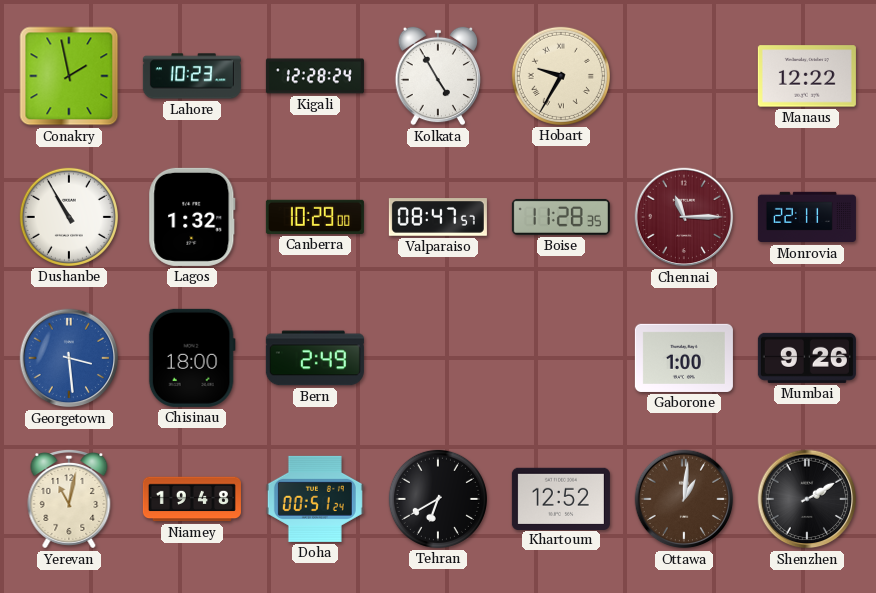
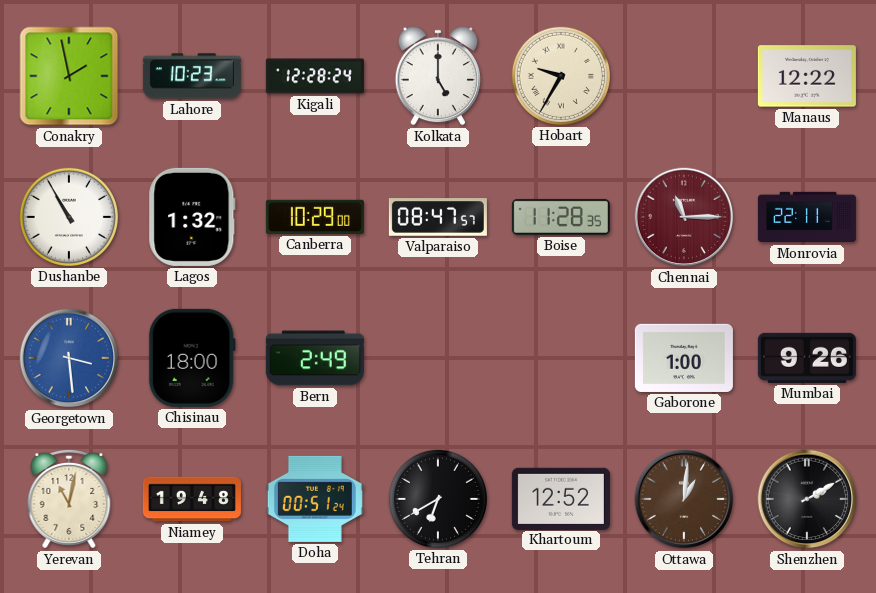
Kolkata: 4:55 -> 5:00 (437, 76)
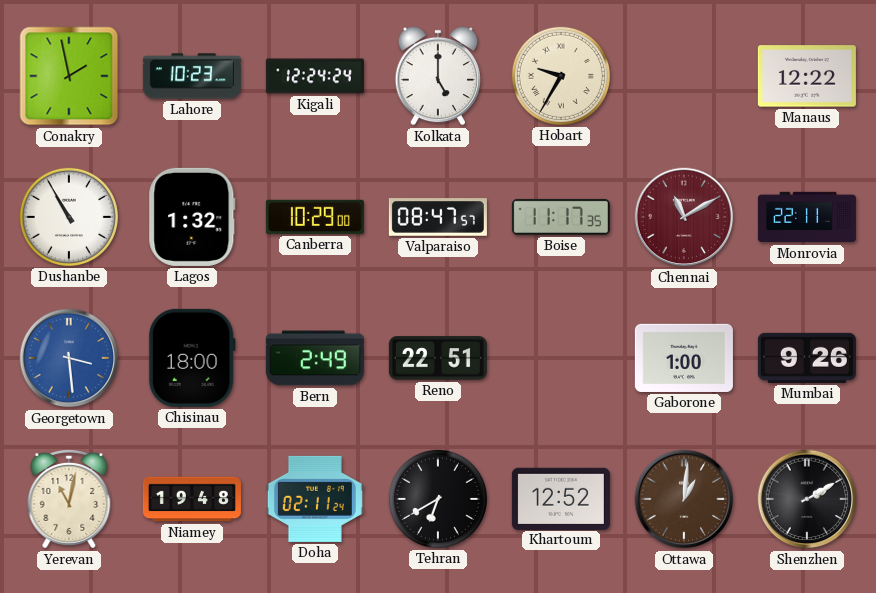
Kigali: 12:28 -> 12:24 (315, 76)
Boise: 11:28 -> 11:17 (561, 217)
Chennai: 11:15 -> 11:10 (684, 217)
Reno: none -> 22:51 (438, 358)
Doha: 00:51 -> 02:11 (315, 499)
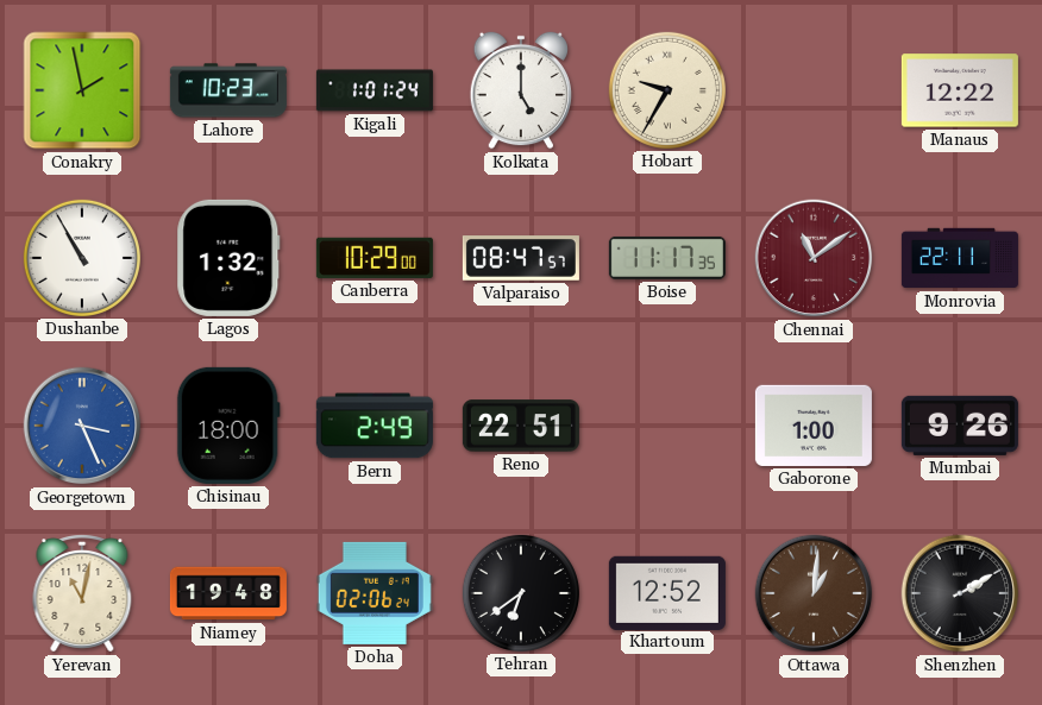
Kigali: 12:24 -> 1:01 (375, 90)
Chennai: 11:10 -> 11:09 (814, 258)
Georgetown: 3:29 -> 3:26 (82, 426)
Doha: 02:11 -> 02:06 (375, 593)
Tehran: 6:40 -> 6:39 (521, 593)
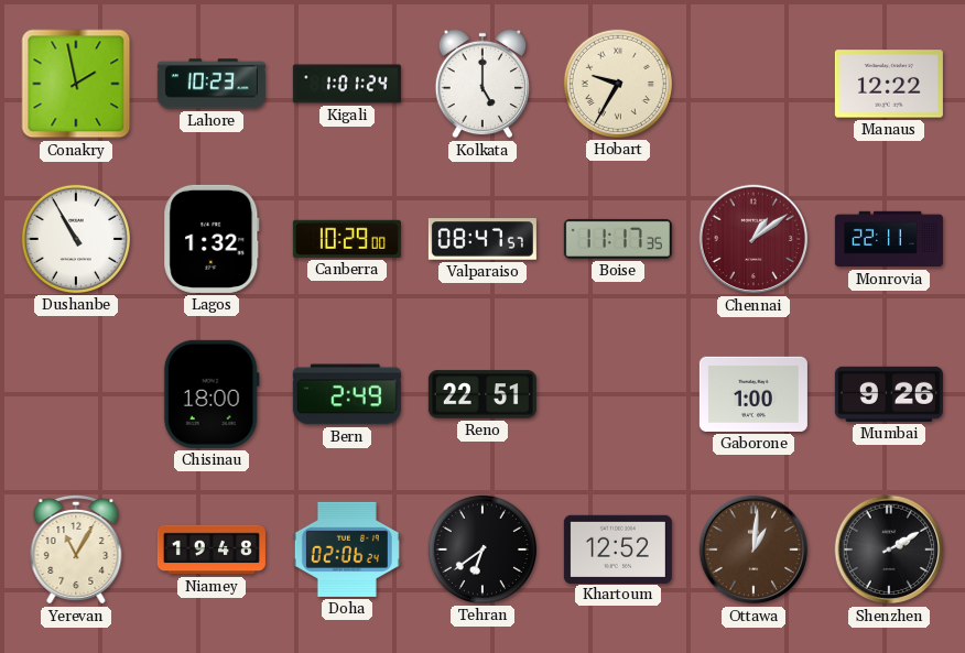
Chennai: 11:09 -> 1:09 (753, 239)
Georgetown: 3:26 -> none (82, 426)
Yerevan: 11:02 -> 11:05 (76, 551)
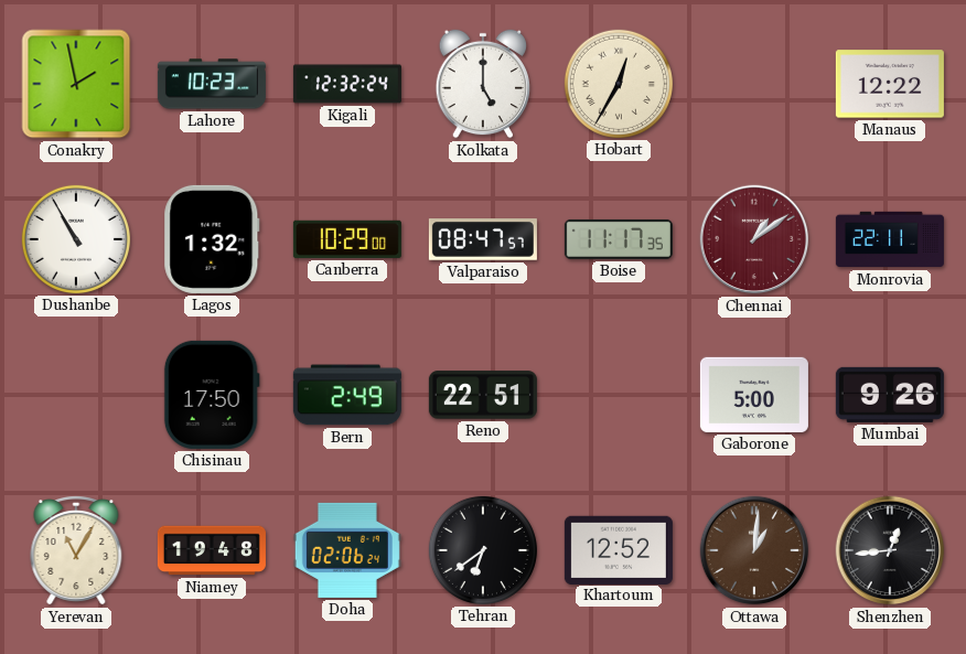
Kigali: 1:01 -> 12:32 (347, 84)
Hobart: 9:35 -> 12:35 (619, 84)
Chisinau: 18:00 -> 17:50 (212, 395)
Gaborone: 1:00 -> 5:00 (754, 395)
Shenzhen: 2:10 -> 12:44 (890, 550)
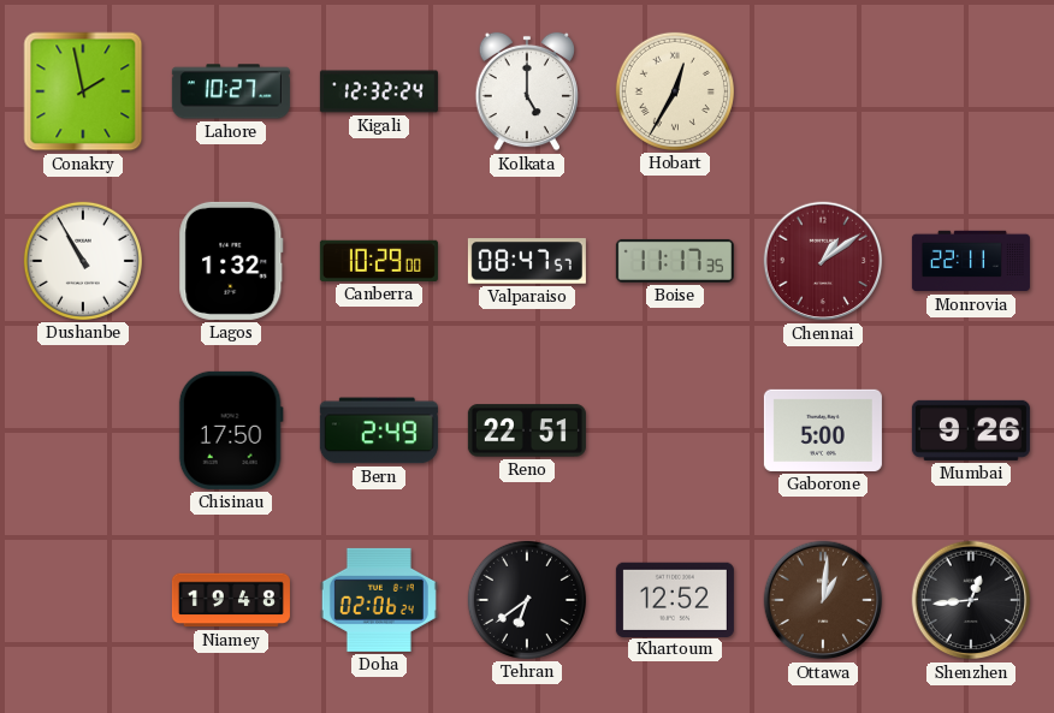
Lahore: 10:23 -> 10:27 (231, 91)
Manaus: 12:22 -> none (890, 84)
Yerevan: 11:05 -> none (76, 551)
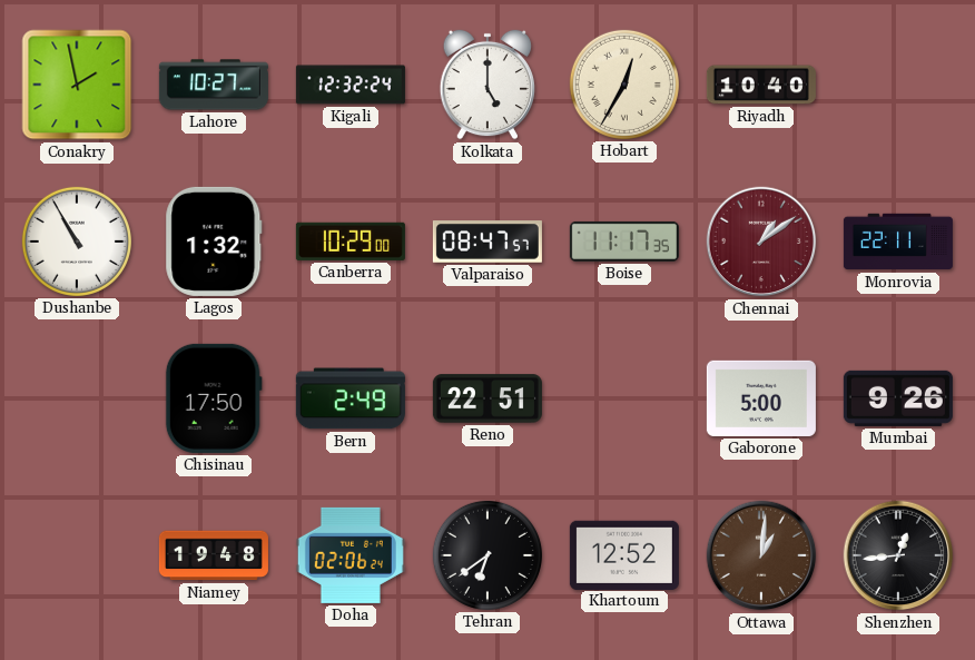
Riyadh: none -> 10:40 (761, 85)
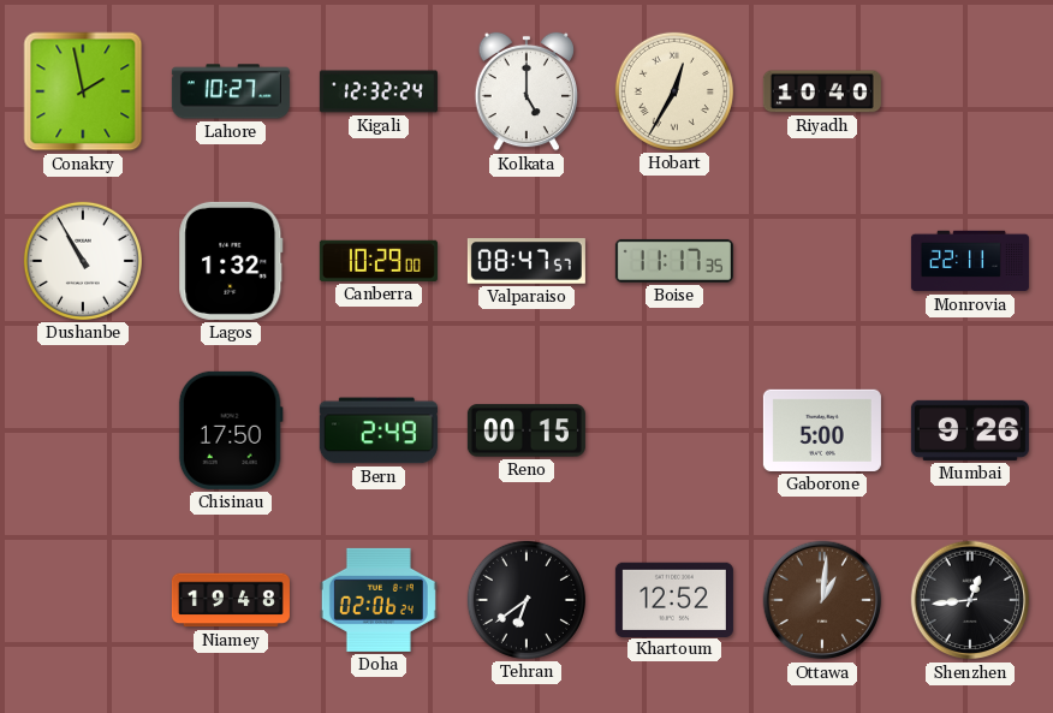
Chennai: 1:09 -> none (761, 242)
Reno: 22:51 -> 00:15 (526, 430)
